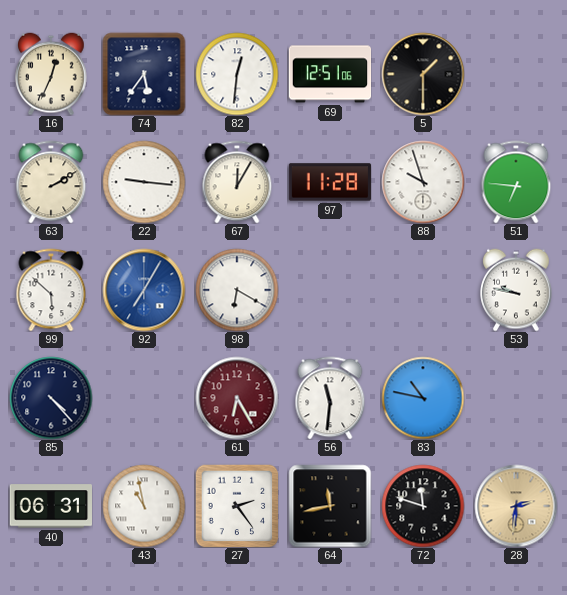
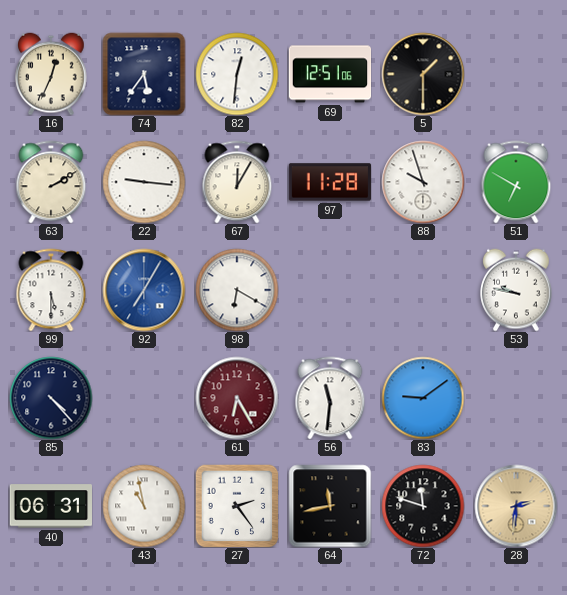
51: 6:46 -> 6:50 (516, 182)
99: 5:52 -> 5:30 (51, 290)
83: 10:47 -> 9:09 (423, 398)
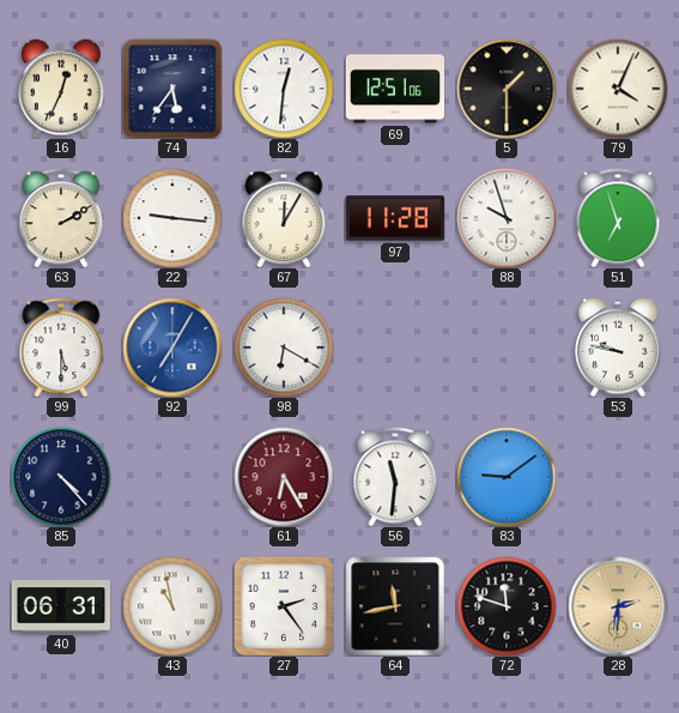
79: none -> 4:04 (618, 89)
51: 6:50 -> 6:57 (618, 218)
